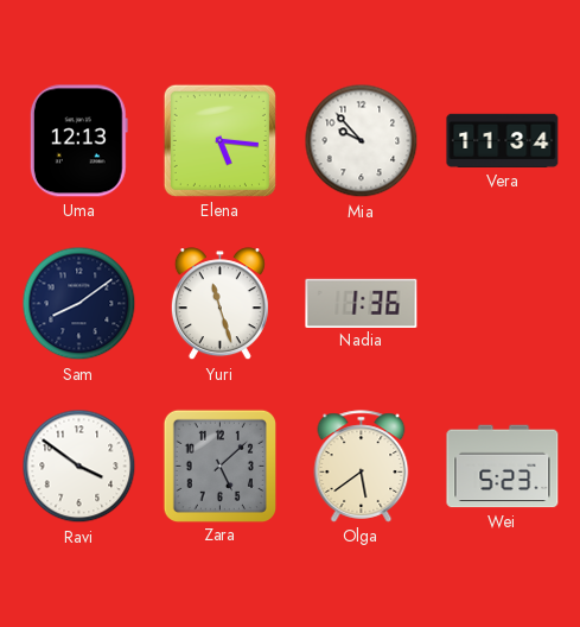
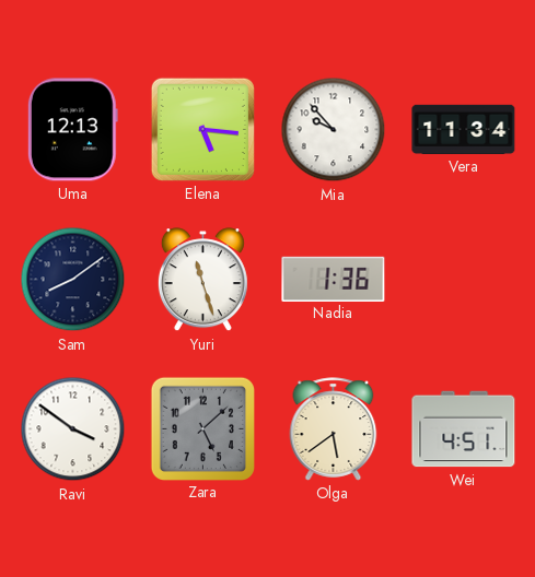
Wei: 5:23 -> 4:51 (464, 429)
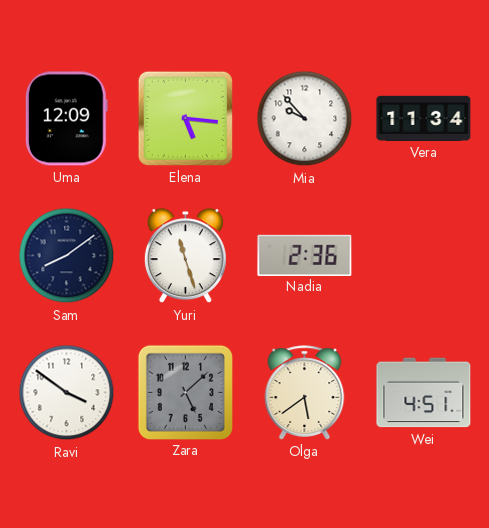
Uma: 12:13 -> 12:09 (66, 119)
Nadia: 1:36 -> 2:36 (305, 255)
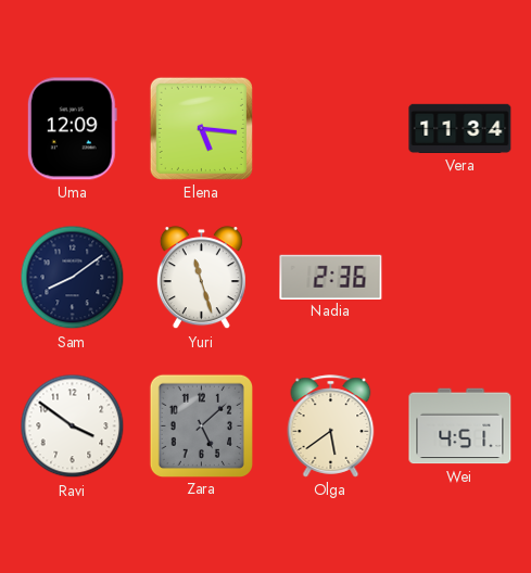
Mia: 9:53 -> none (305, 119)
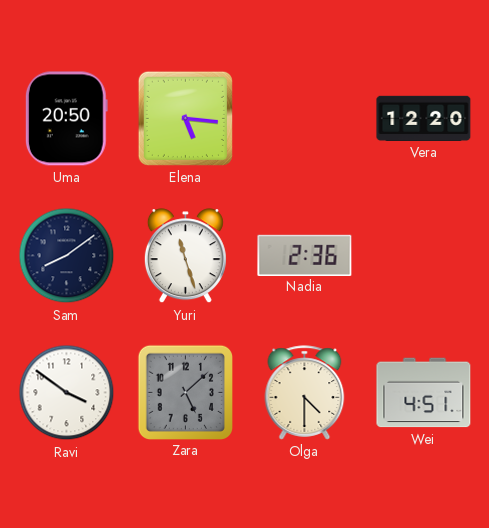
Uma: 12:09 -> 20:50 (66, 119)
Vera: 11:34 -> 12:20 (424, 118)
Olga: 5:39 -> 4:30 (305, 393)
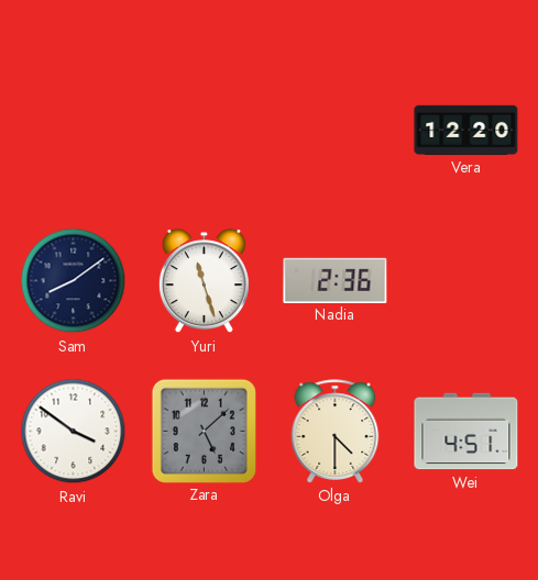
Uma: 20:50 -> none (66, 119)
Elena: 5:16 -> none (185, 118)
